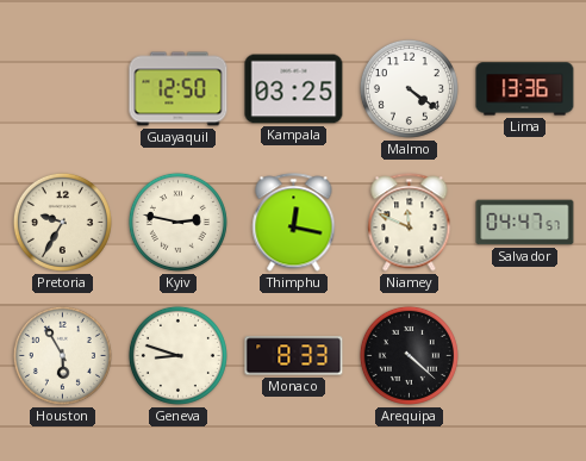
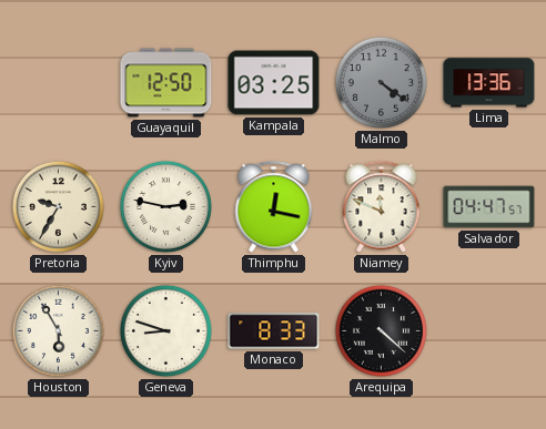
Malmo dial: white -> grey (381, 82)
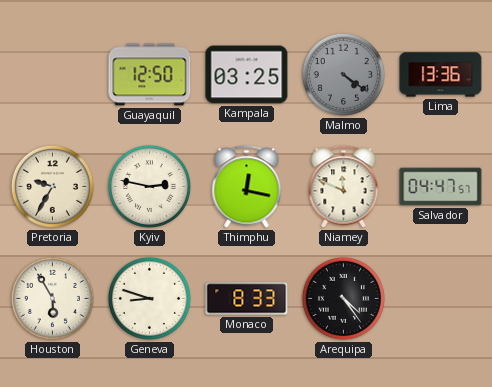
Arequipa: 4:22 -> 4:24 (343, 298)
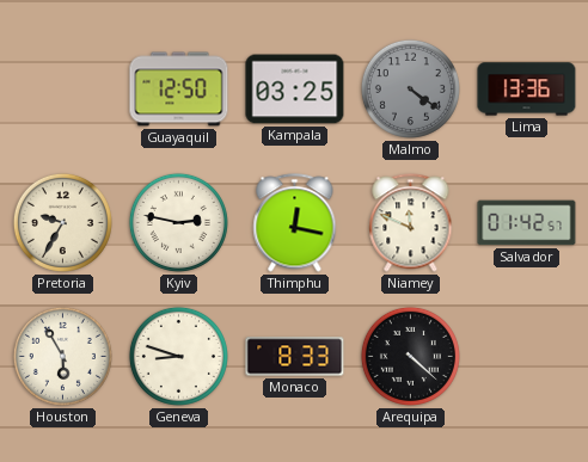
Salvador: 04:47 -> 01:42 (527, 223)
Arequipa: 4:24 -> 4:22 (410, 356)
